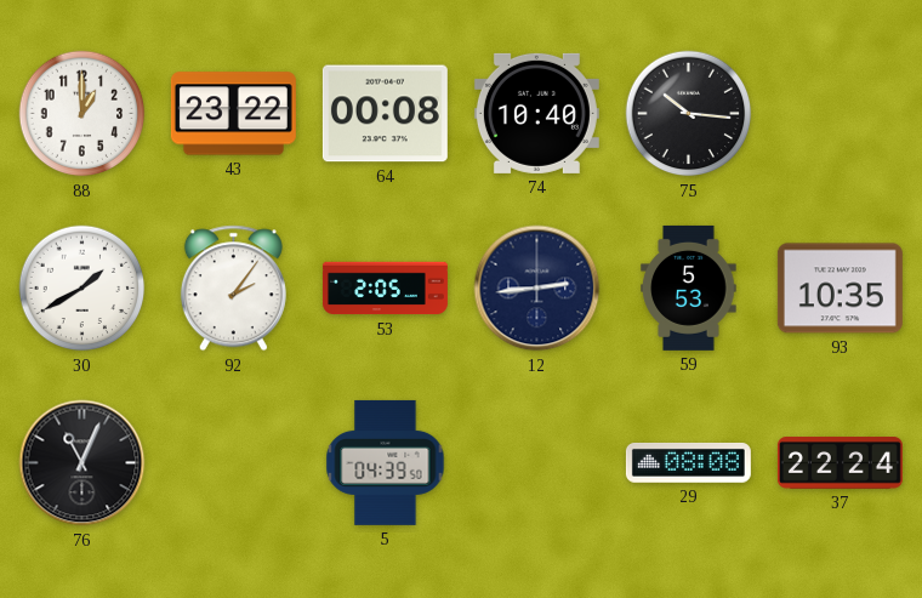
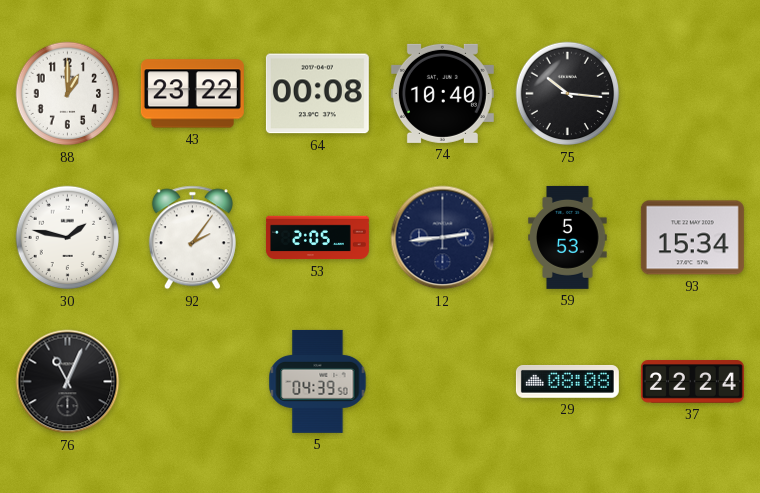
30: 1:40 -> 1:47 (68, 238)
93: 10:35 -> 15:34 (692, 238)
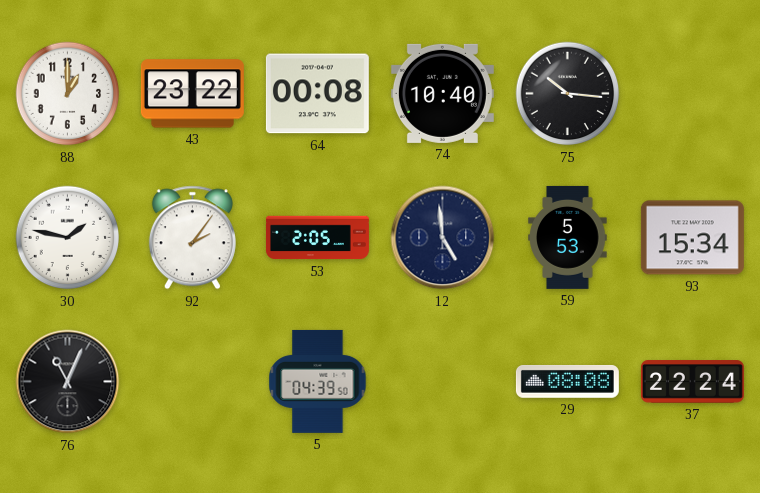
12: 2:44 -> 4:59 (443, 238)
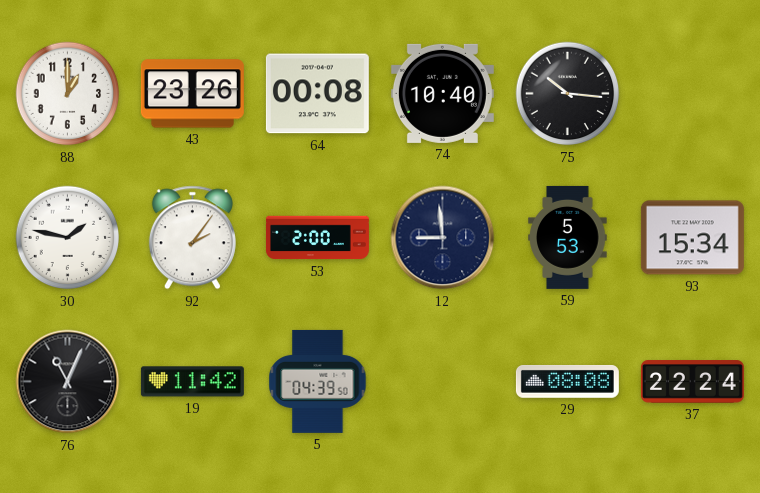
43: 23:22 -> 23:26 (192, 94)
53: 2:05 -> 2:00 (317, 238)
12: 4:59 -> 8:59 (443, 238)
19: none -> 11:42 (192, 382)
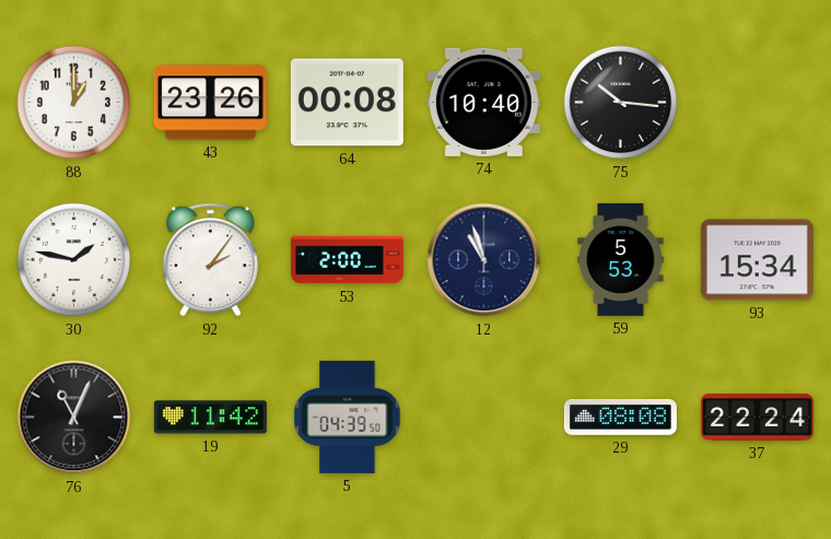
12: 8:59 -> 10:57 (484, 260)
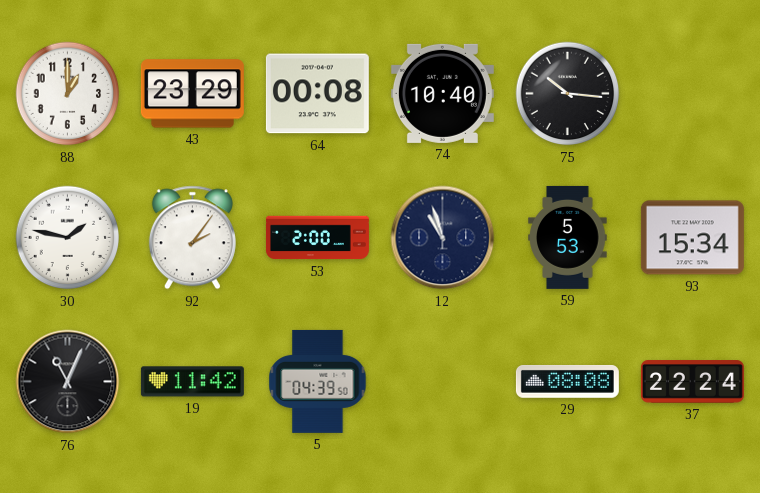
43: 23:26 -> 23:29 (192, 94)
